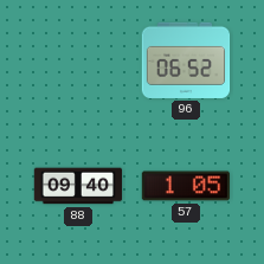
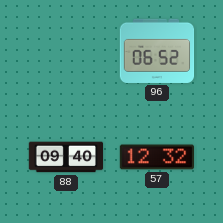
57: 1:05 -> 12:32 (157, 157)
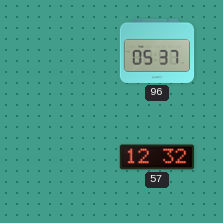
96: 06:52 -> 05:37 (157, 51)
88: 09:40 -> none (66, 157)
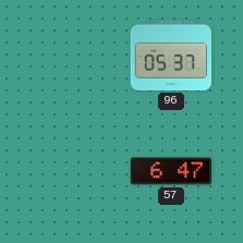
57: 12:32 -> 6:47 (171, 171)
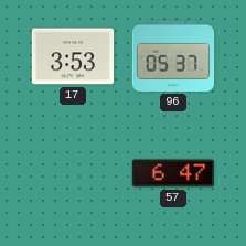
17: none -> 3:53 (73, 56)
